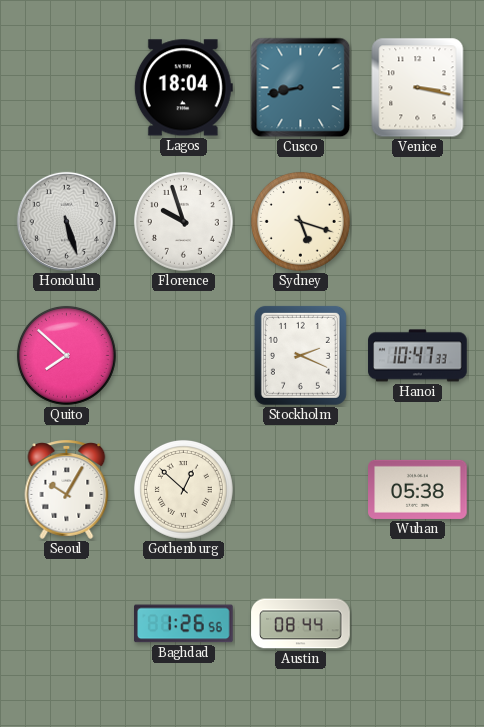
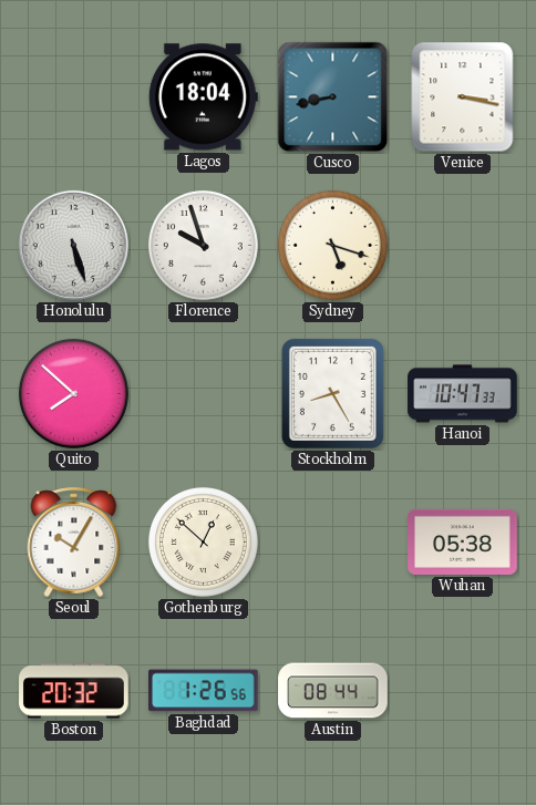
Stockholm: 2:19 -> 8:25 (332, 393)
Boston: none -> 20:32 (74, 691)
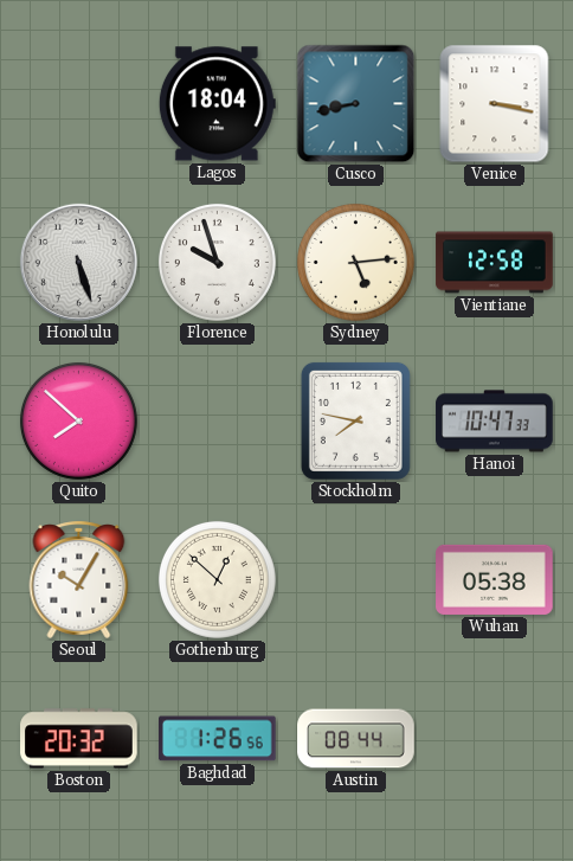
Sydney: 5:18 -> 5:14 (355, 262)
Vientiane: none -> 12:58 (495, 263)
Stockholm: 8:25 -> 7:47 (355, 420)
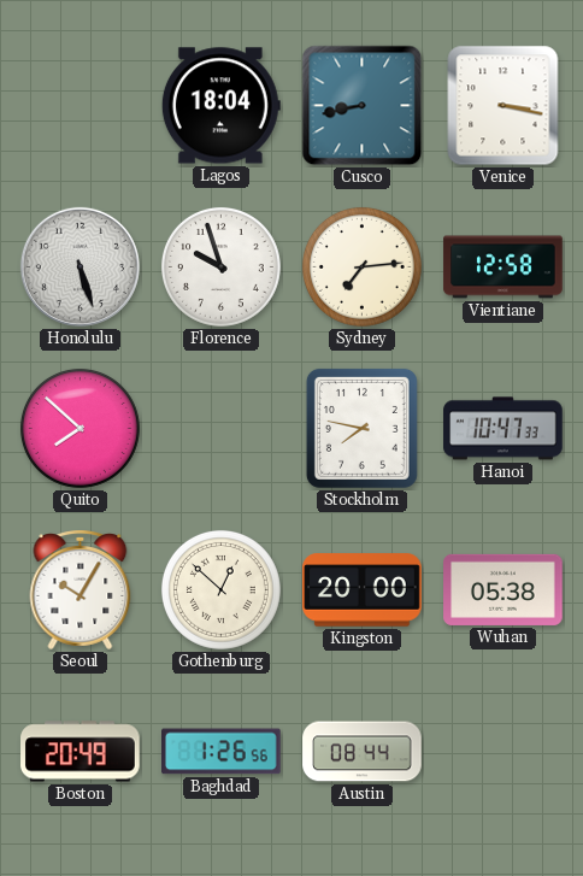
Sydney: 5:14 -> 7:14 (361, 266)
Kingston: none -> 20:00 (363, 590)
Boston: 20:32 -> 20:49 (81, 752)
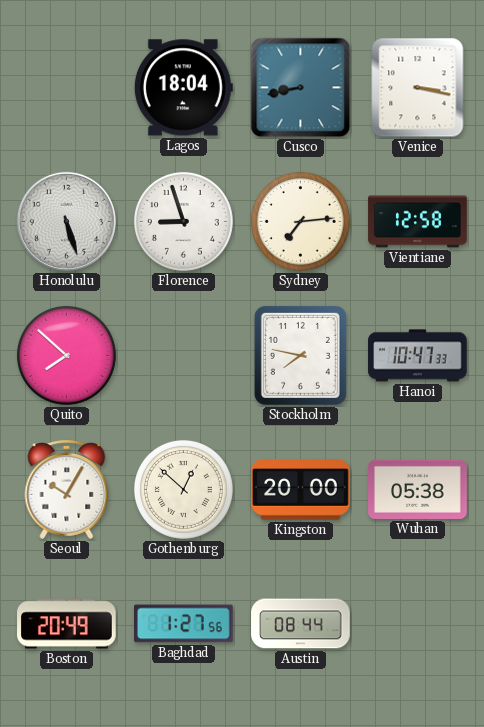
Florence: 9:57 -> 8:57 (183, 221)
Baghdad: 1:26 -> 1:27 (184, 624)
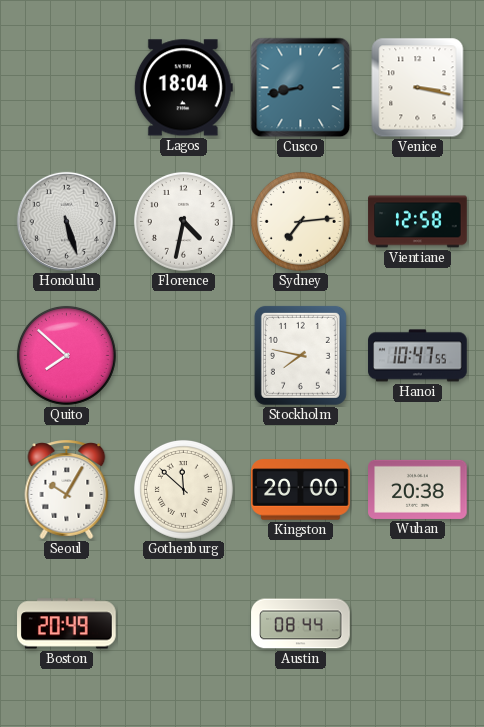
Florence: 8:57 -> 4:32 (183, 221)
Hanoi: 10:47:33 -> 10:47:55 (418, 356)
Gothenburg: 12:52 -> 11:52 (183, 489)
Wuhan: 05:38 -> 20:38 (418, 489)
Baghdad: 1:27 -> none (184, 624)
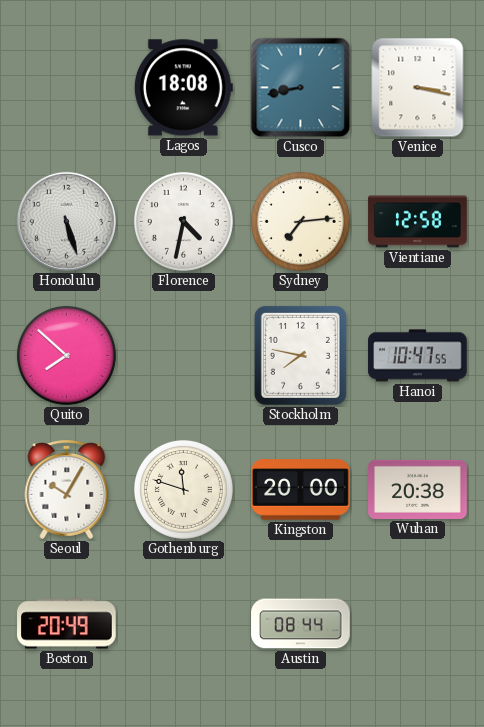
Lagos: 18:04 -> 18:08 (183, 88)
Gothenburg: 11:52 -> 11:48 (183, 489)
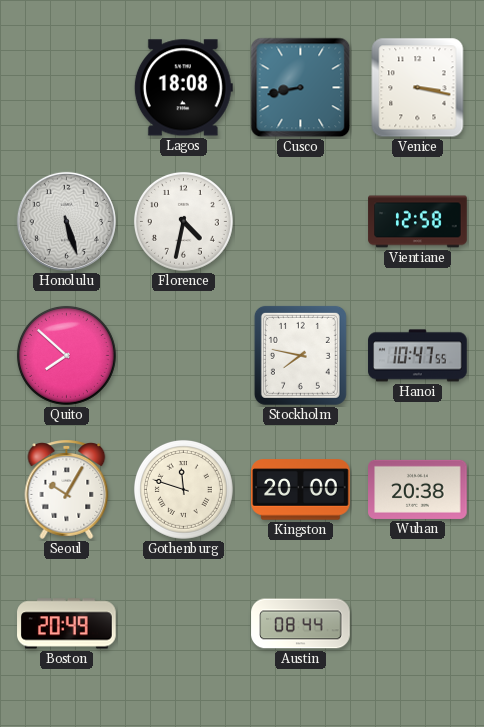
Sydney: 7:14 -> none (300, 221)
